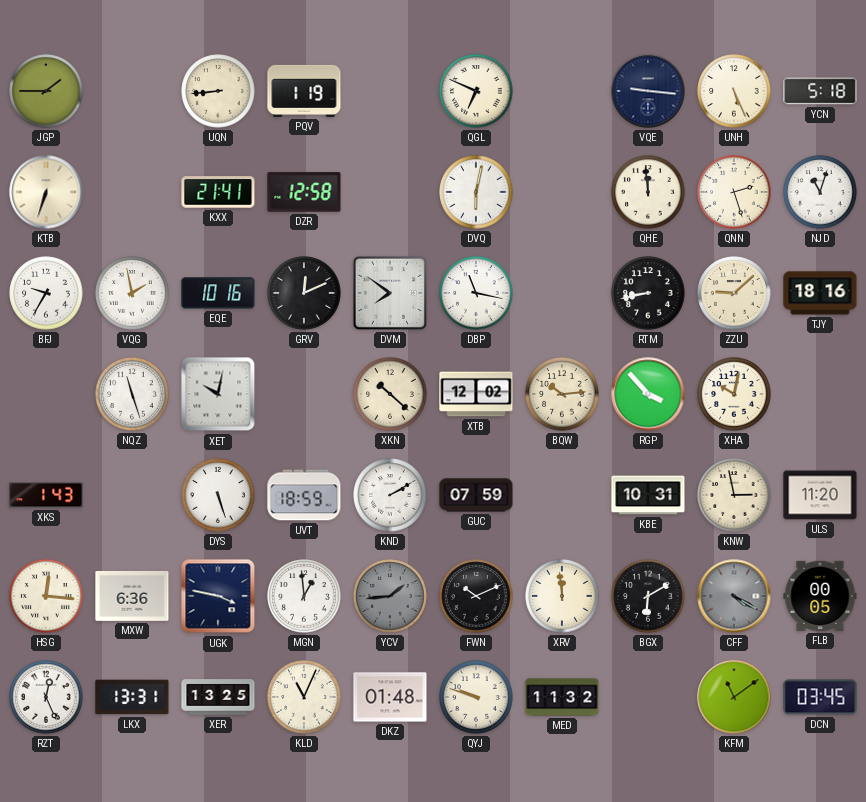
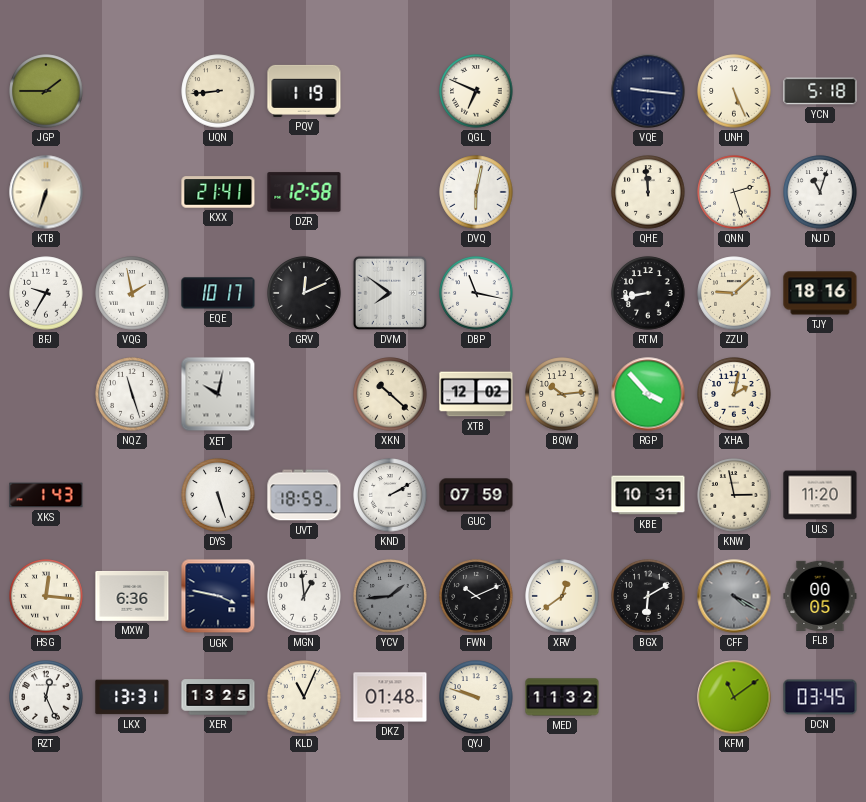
EQE: 10:16 -> 10:17 (218, 293)
XHA: 10:02 -> 2:02 (734, 394)
XRV: 11:59 -> 12:39 (562, 596)
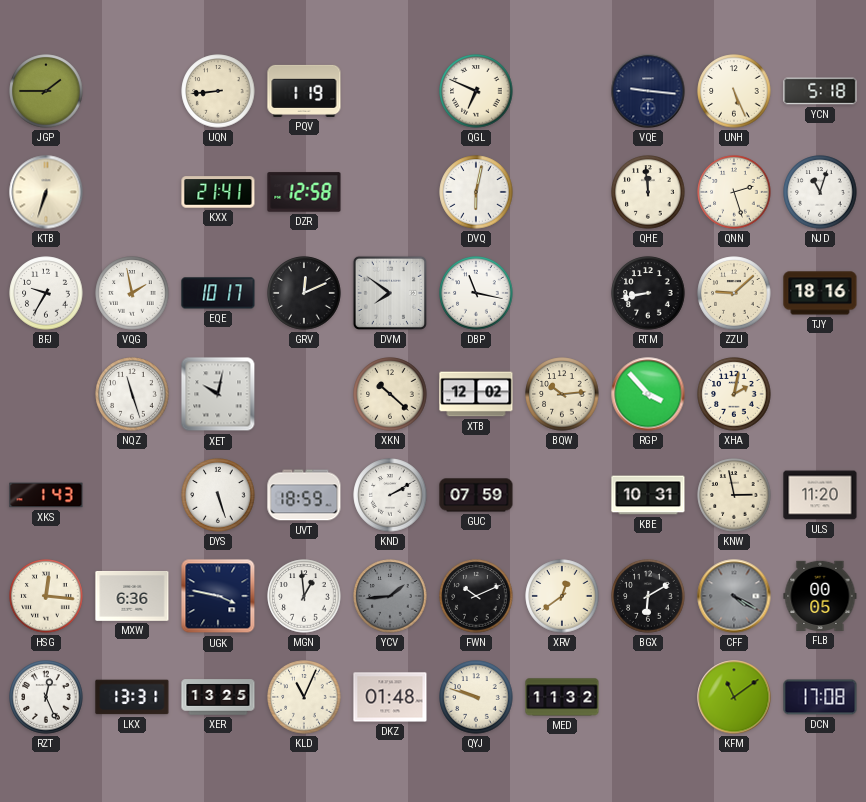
DCN: 03:45 -> 17:08 (820, 697)
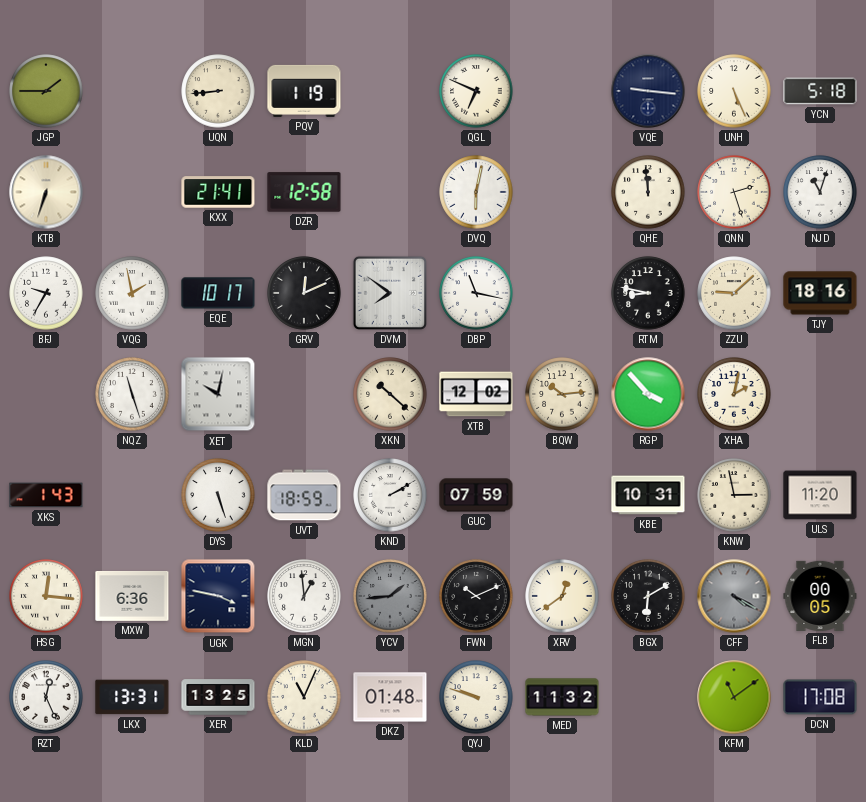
RTM: 8:43 -> 8:47 (648, 293)
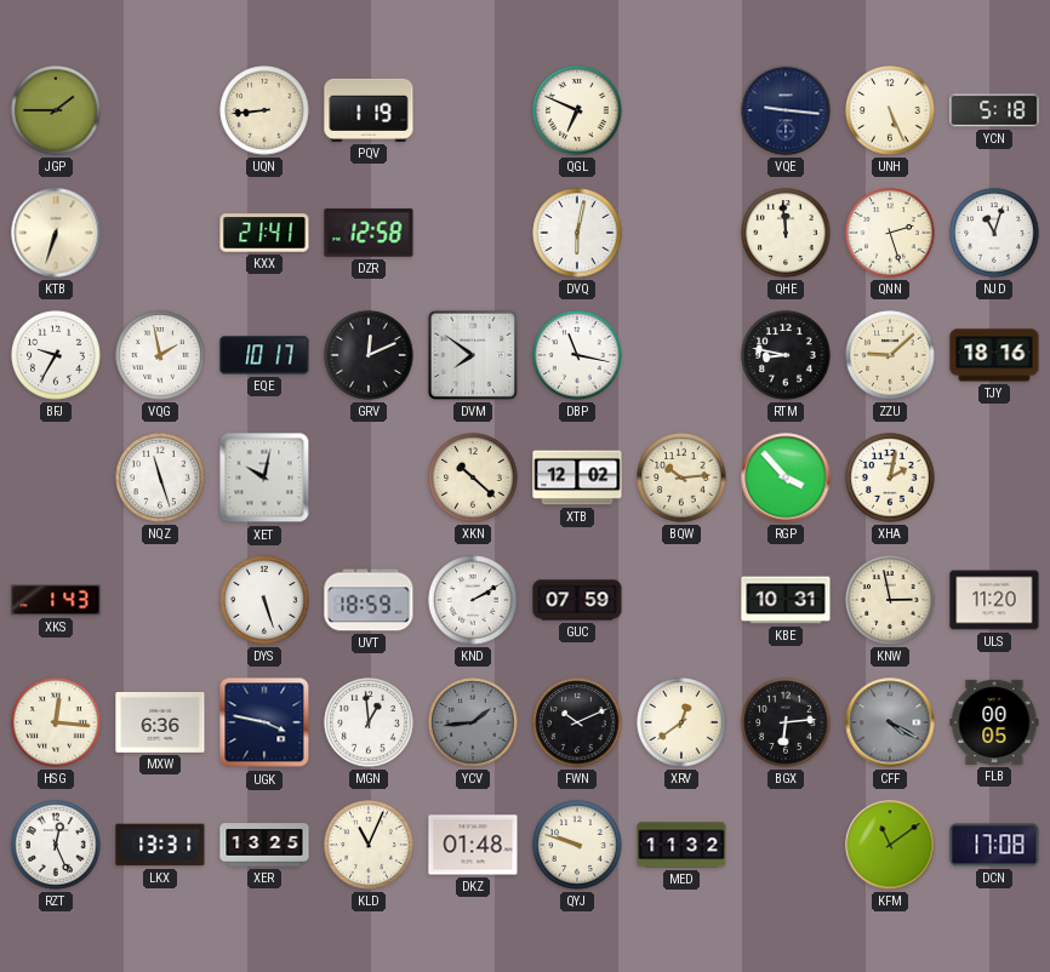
BGX: 6:10 -> 6:14 (786, 722)
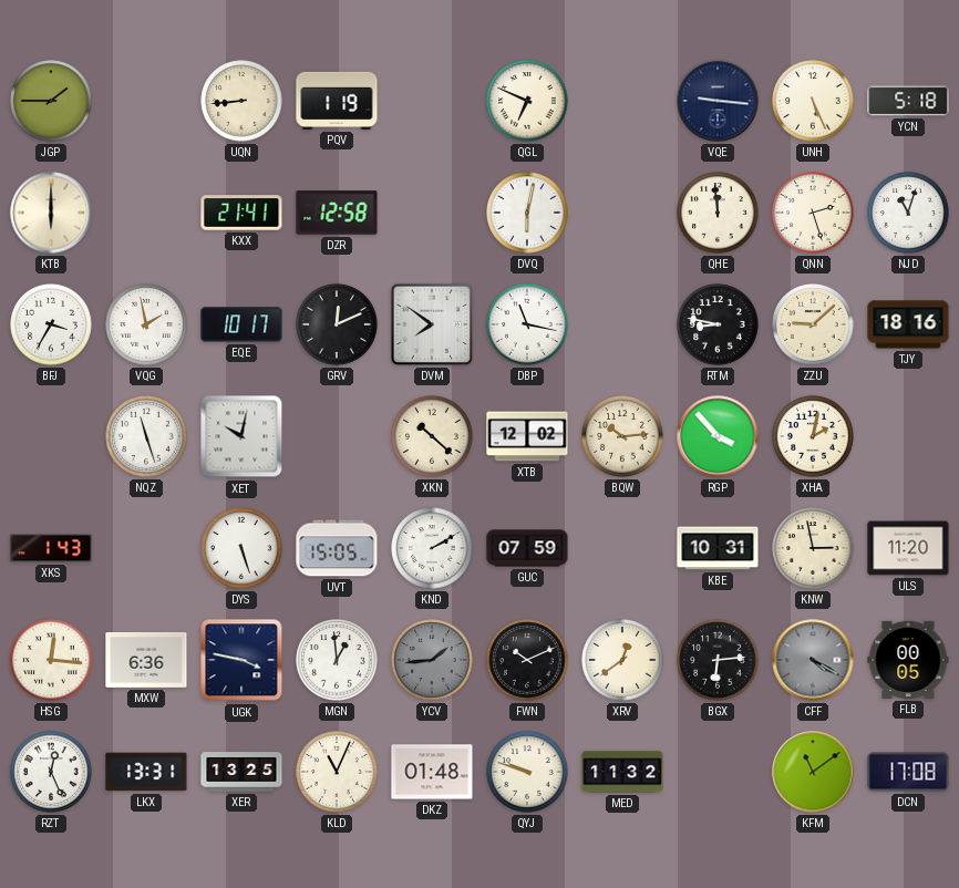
KTB: 6:33 -> 6:00 (51, 213)
BFJ: 9:35 -> 3:35 (51, 324)
UVT: 18:59 -> 15:05 (337, 548)
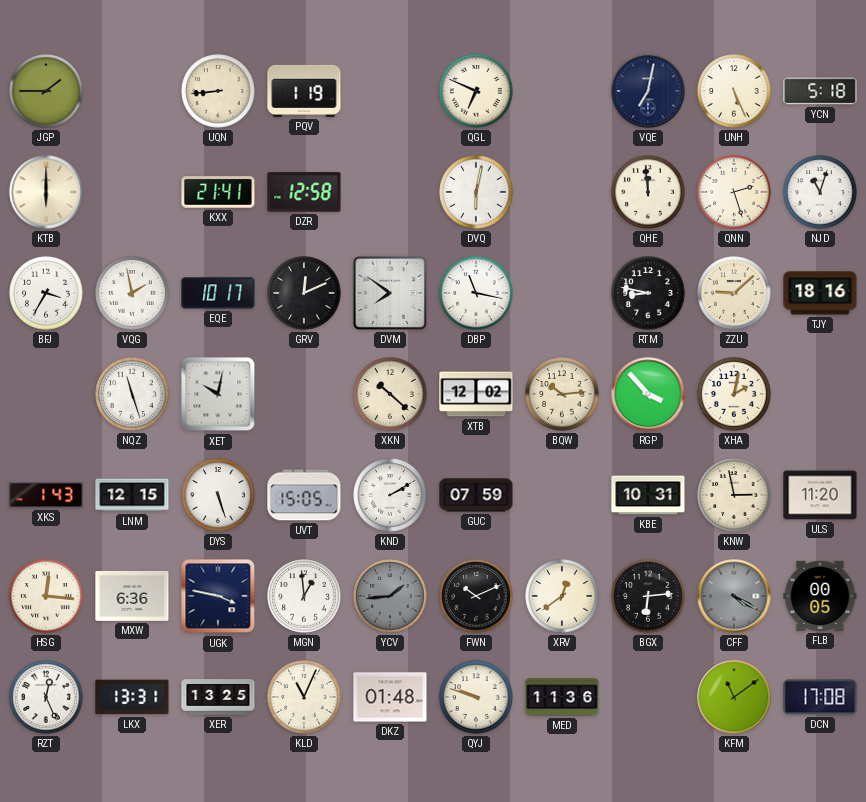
VQE: 9:16 -> 7:02 (648, 91)
LNM: none -> 12:15 (132, 495)
MED: 11:32 -> 11:36 (562, 697)
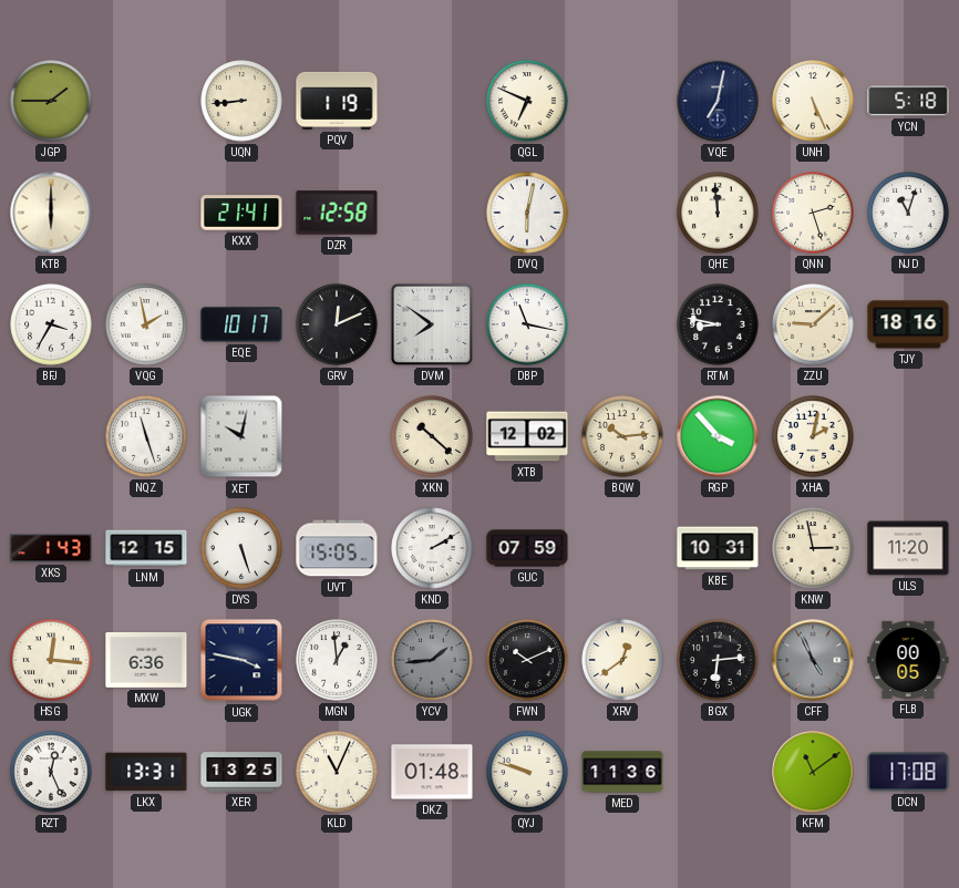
CFF: 4:20 -> 4:56 (813, 660)
